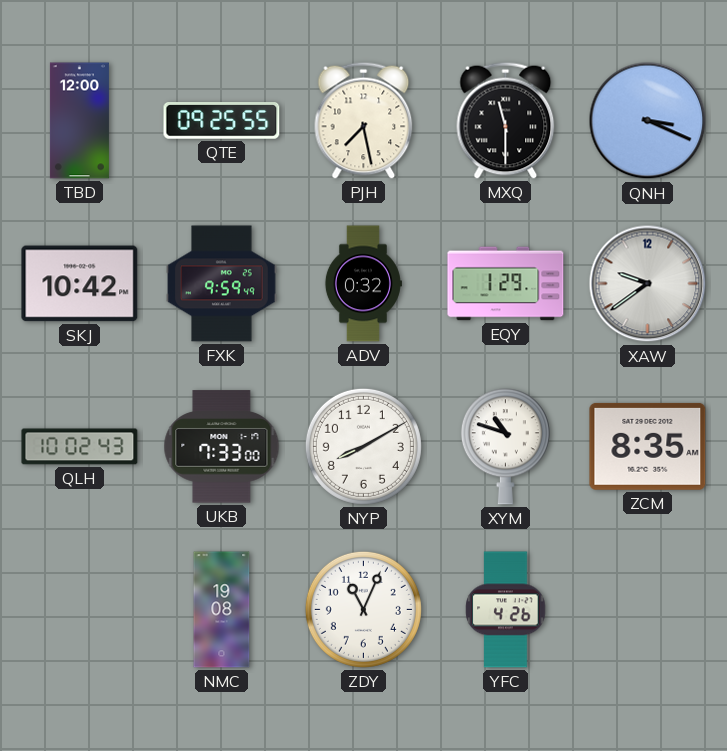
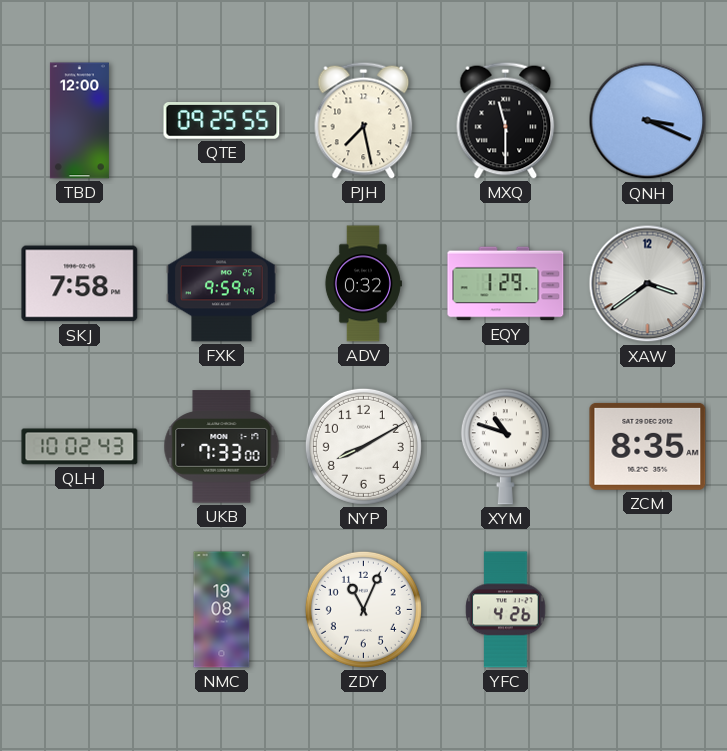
SKJ: 10:42 -> 7:58 (80, 284)
XAW: 9:39 -> 3:39 (648, 284)
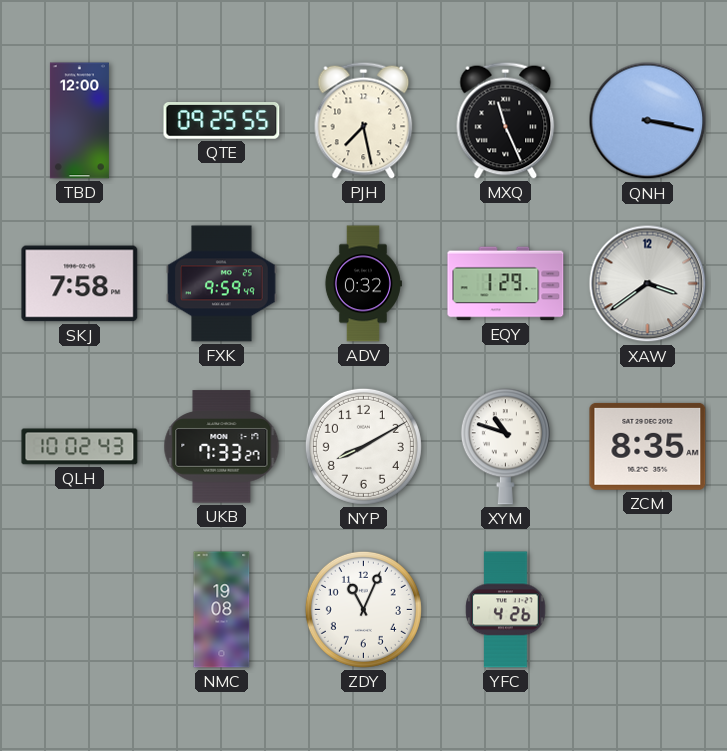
MXQ: 11:30 -> 11:26 (506, 120)
QNH: 3:19 -> 3:17 (648, 121)
UKB: 7:33:00 -> 7:33:27 (222, 447)
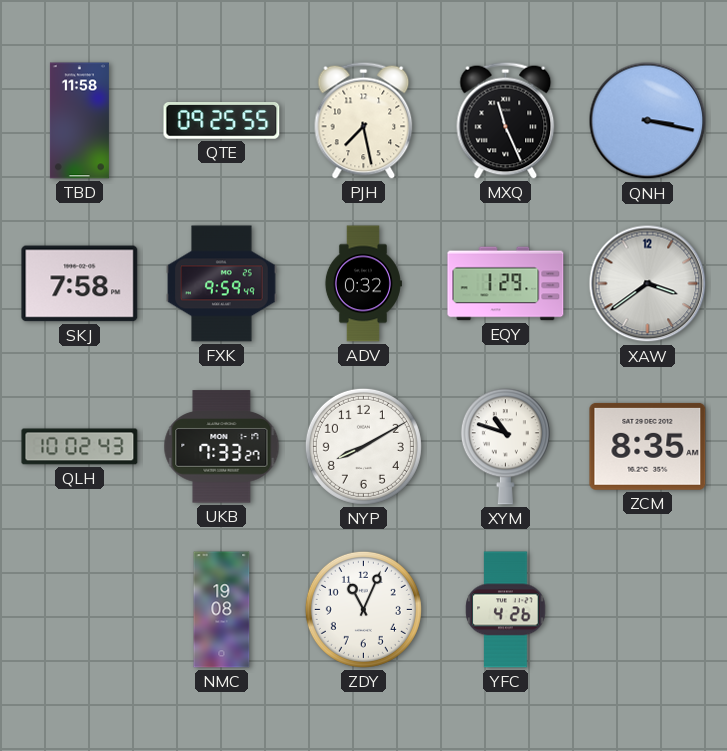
TBD: 12:00 -> 11:58 (79, 121)
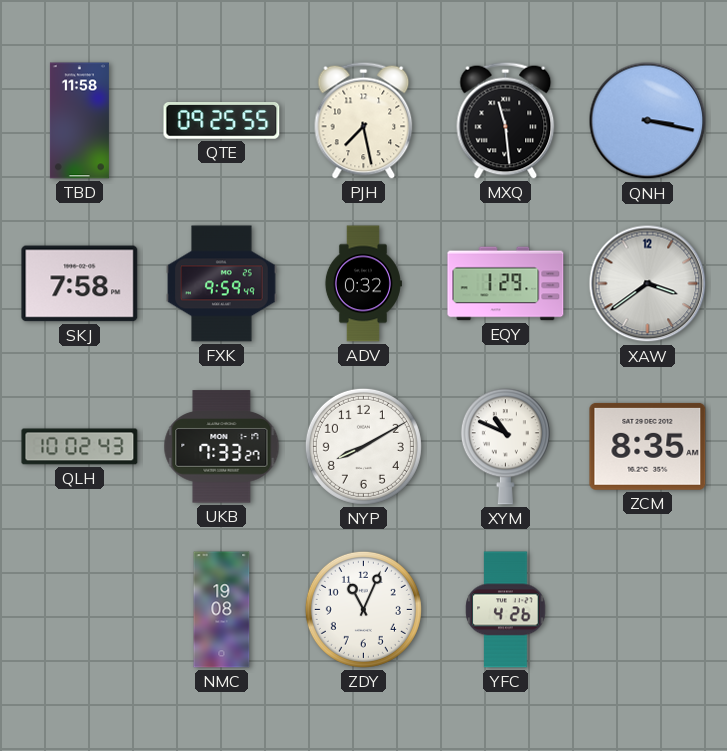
MXQ: 11:26 -> 11:29 (506, 120)
XYM: 10:48 -> 10:49 (505, 447)
